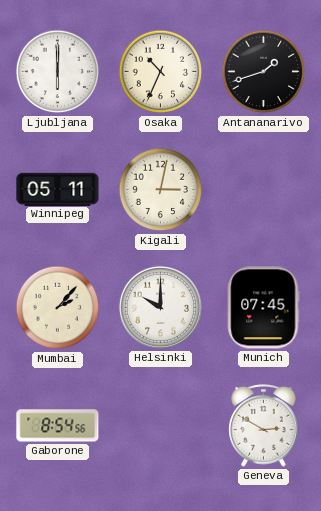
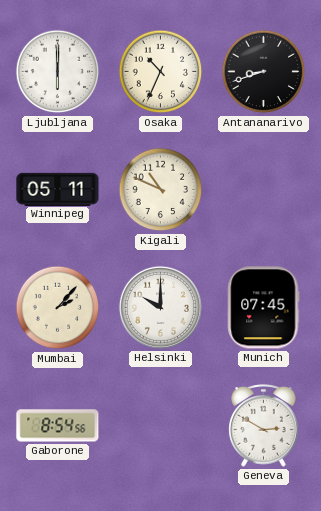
Antananarivo: 1:42 -> 8:42 (264, 72)
Kigali: 3:02 -> 10:49 (161, 190)
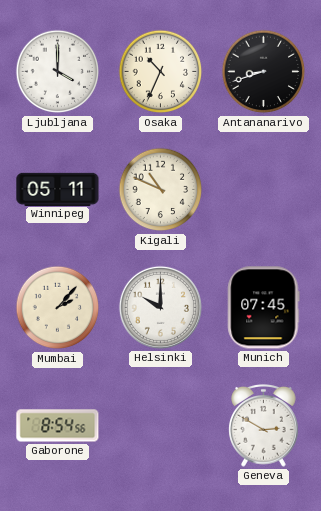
Ljubljana: 6:00 -> 4:00 (58, 72)
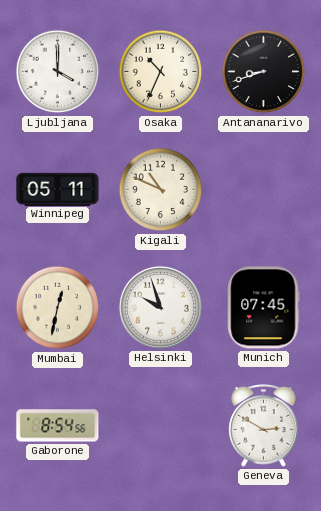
Mumbai: 2:07 -> 12:32 (58, 308)
Helsinki: 10:00 -> 9:57 (160, 307)
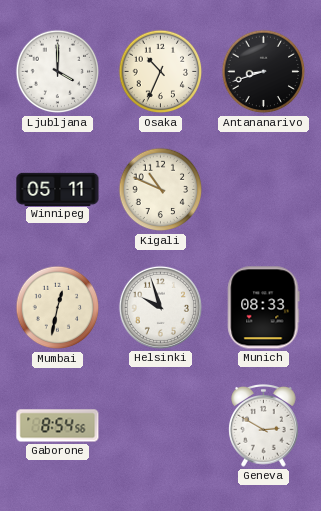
Munich: 07:45 -> 08:33 (264, 308)
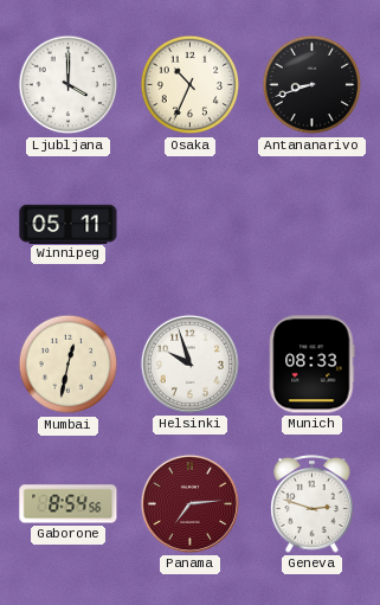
Kigali: 10:49 -> none (161, 190)
Panama: none -> 7:14 (189, 503)
Geneva: 2:50 -> 2:48 (313, 504)
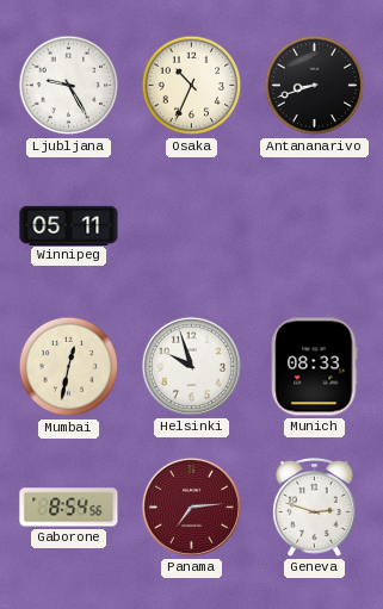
Ljubljana: 4:00 -> 9:25 (69, 86)
